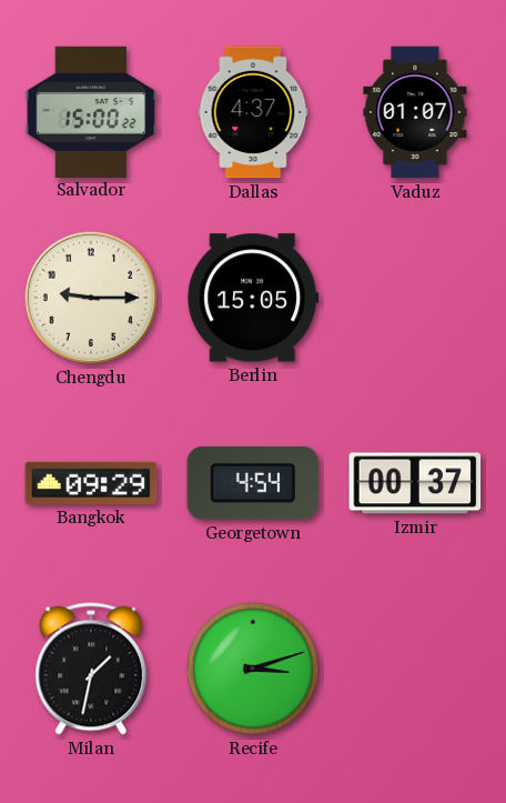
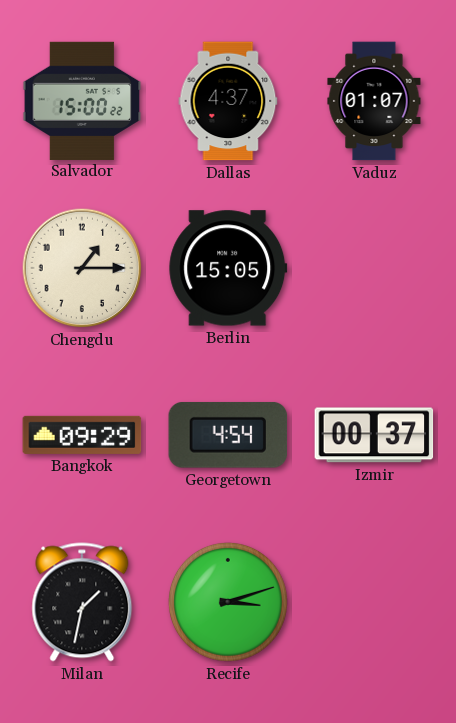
Chengdu: 9:15 -> 1:15 (82, 268)
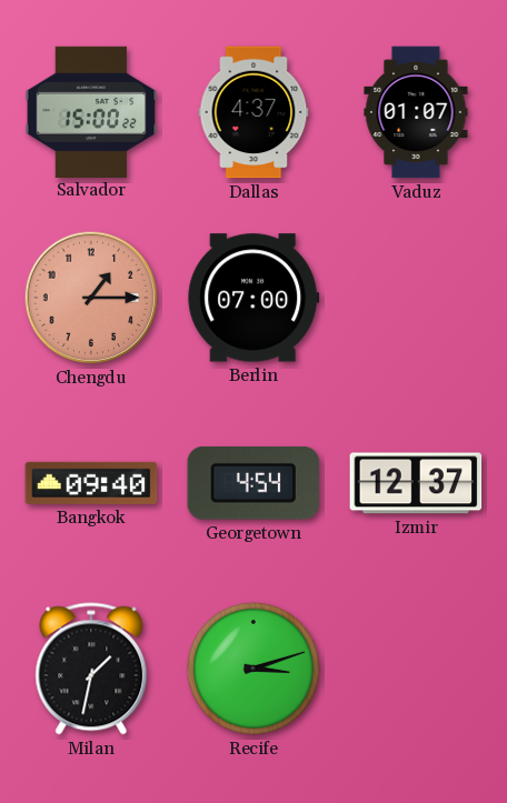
Chengdu dial: cream -> salmon (91, 298)
Berlin: 15:05 -> 07:00 (254, 298)
Bangkok: 09:29 -> 09:40 (91, 483)
Izmir: 00:37 -> 12:37 (416, 483)
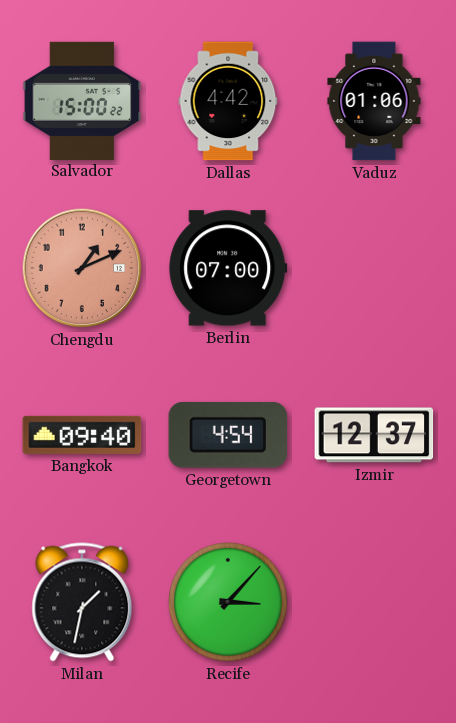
Dallas: 4:37 -> 4:42 (228, 101)
Vaduz: 01:07 -> 01:06 (374, 101)
Chengdu: 1:15 -> 1:11 (82, 268)
Recife: 3:12 -> 3:07 (228, 602)
